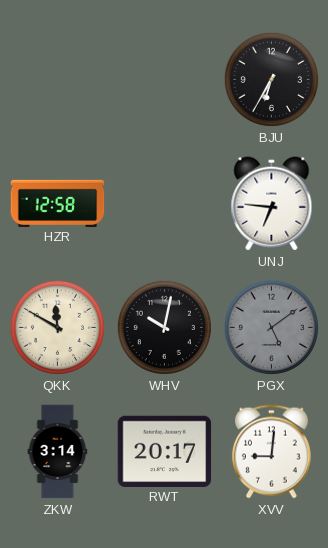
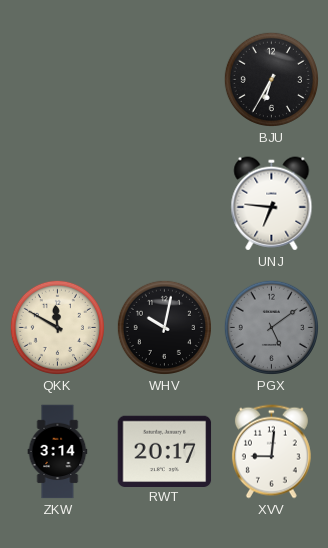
HZR: 12:58 -> none (58, 203)
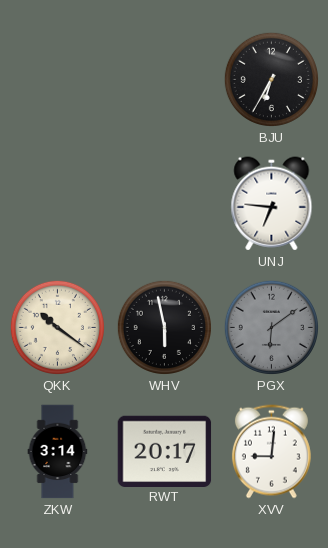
QKK: 11:50 -> 10:21 (57, 327)
WHV: 10:02 -> 5:58 (164, 327)
PGX: 5:09 -> 6:09 (271, 327)
